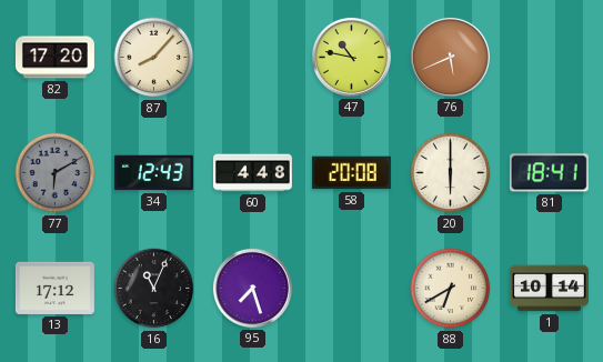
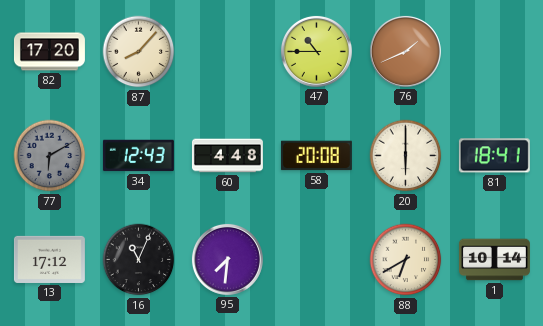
47: 10:47 -> 10:45 (316, 51)
76: 5:41 -> 1:41 (405, 51)
95: 7:27 -> 7:31 (227, 259)
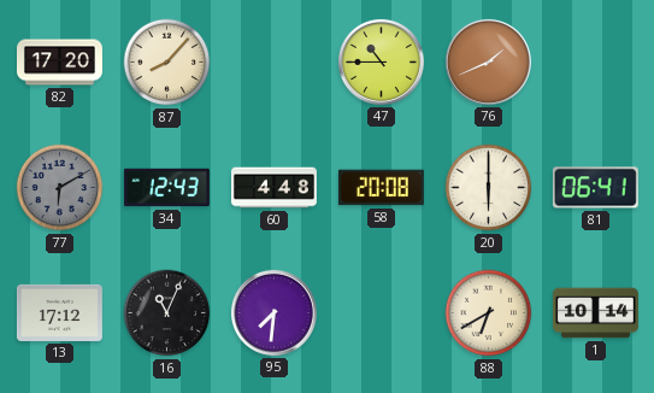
81: 18:41 -> 06:41 (595, 188)
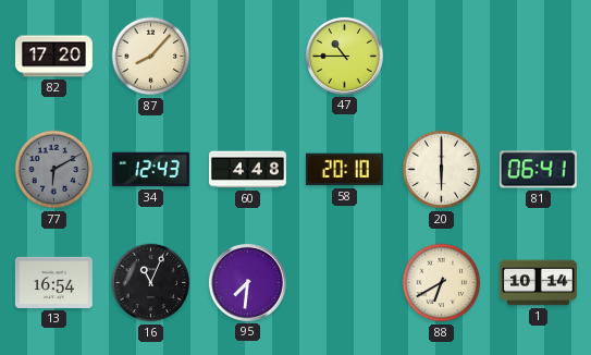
76: 1:41 -> none (488, 61)
58: 20:08 -> 20:10 (344, 170)
13: 17:12 -> 16:54 (53, 282)
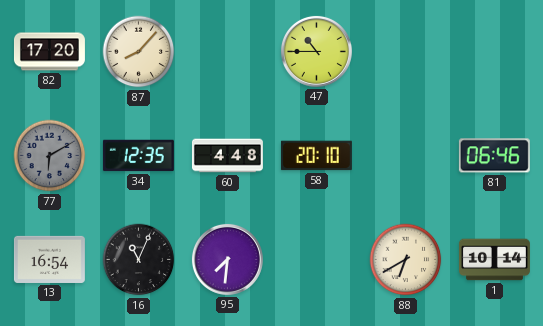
34: 12:43 -> 12:35 (138, 156)
20: 6:00 -> none (442, 170)
81: 06:41 -> 06:46 (494, 156)
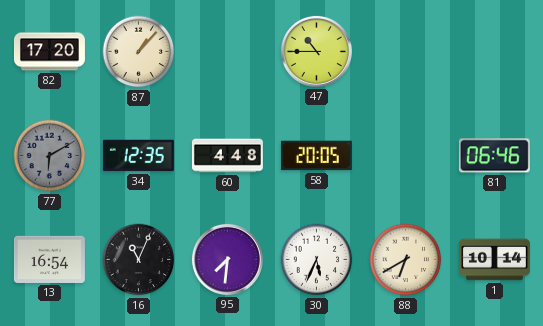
87: 8:07 -> 1:07 (139, 52)
58: 20:10 -> 20:05 (316, 156)
30: none -> 5:34 (317, 260)
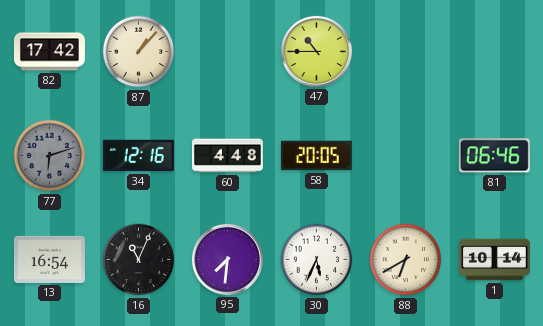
82: 17:20 -> 17:42 (49, 52)
77: 6:10 -> 6:12 (50, 156)
34: 12:35 -> 12:16 (138, 156)
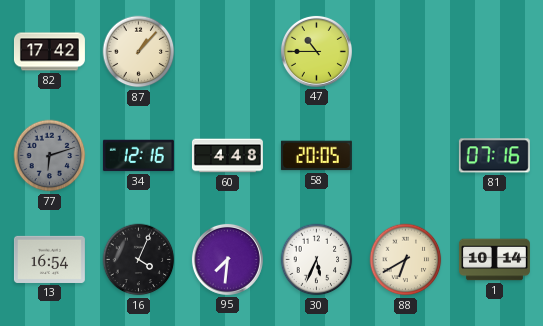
81: 06:46 -> 07:16 (494, 156)
16: 11:04 -> 4:04 (139, 260)
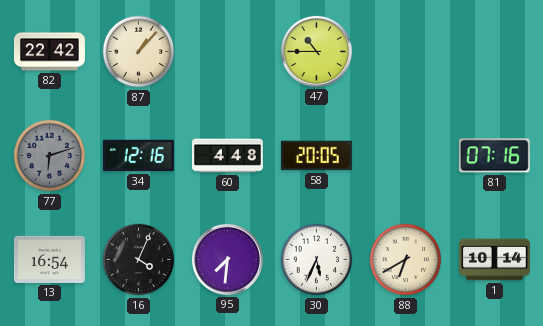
82: 17:42 -> 22:42 (49, 52)
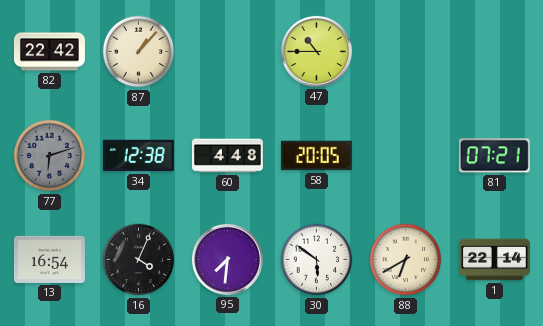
34: 12:16 -> 12:38 (138, 156)
81: 07:16 -> 07:21 (494, 156)
30: 5:34 -> 5:51 (317, 260)
1: 10:14 -> 22:14 (494, 260)
